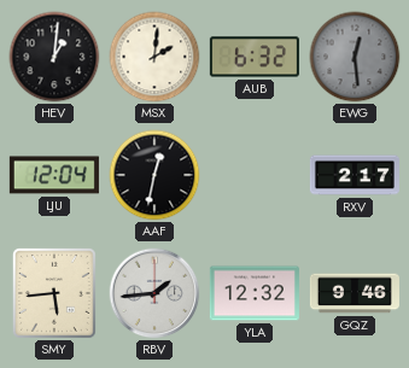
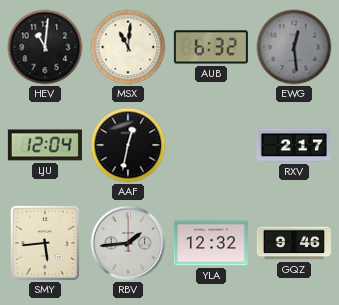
HEV: 1:01 -> 11:01 (45, 47)
MSX: 2:01 -> 11:01 (128, 47)
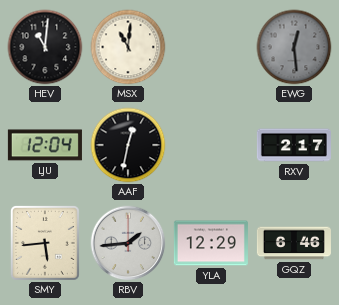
AUB: 6:32 -> none (211, 47)
YLA: 12:32 -> 12:29 (211, 243)
GQZ: 9:46 -> 6:46 (294, 243)
